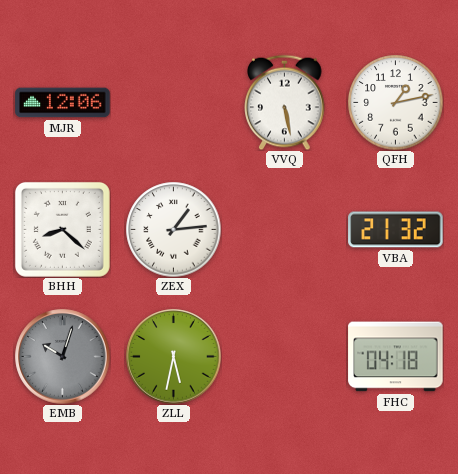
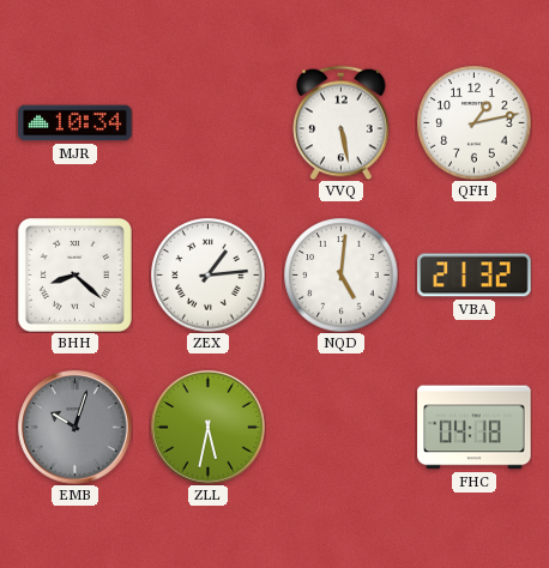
MJR: 12:06 -> 10:34 (76, 123)
NQD: none -> 5:01 (340, 274)
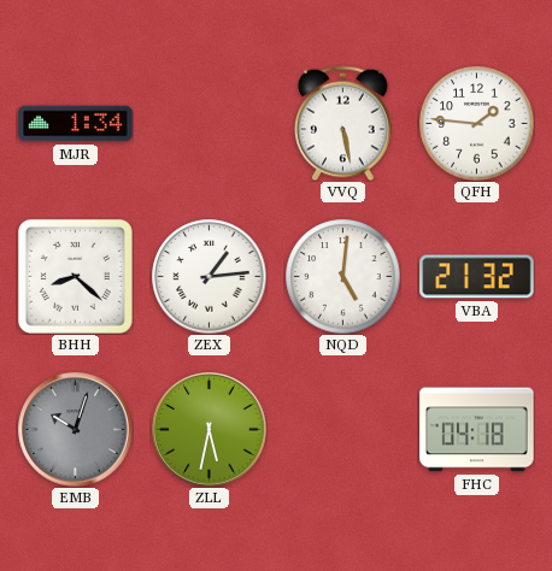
MJR: 10:34 -> 1:34 (76, 124)
QFH: 1:13 -> 1:46 (476, 123)
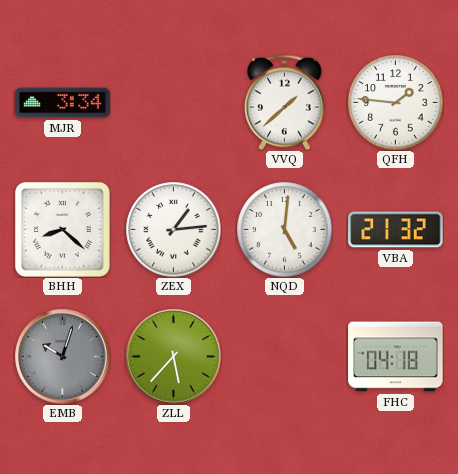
MJR: 1:34 -> 3:34 (63, 103)
VVQ: 5:28 -> 1:38 (285, 102)
ZLL: 5:32 -> 5:37 (174, 357)
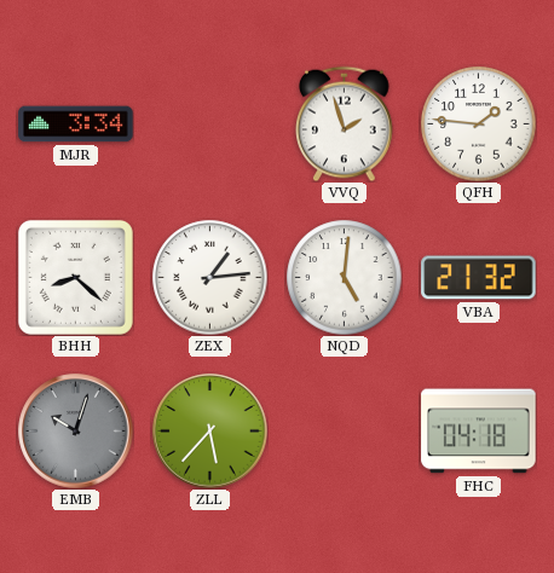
VVQ: 1:38 -> 1:57 (345, 123)
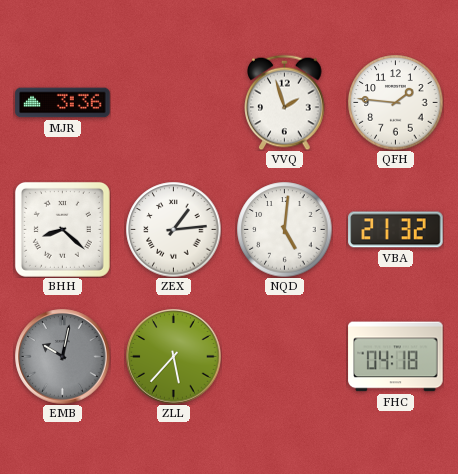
MJR: 3:34 -> 3:36 (63, 103)
EMB: 10:03 -> 10:02 (63, 357)
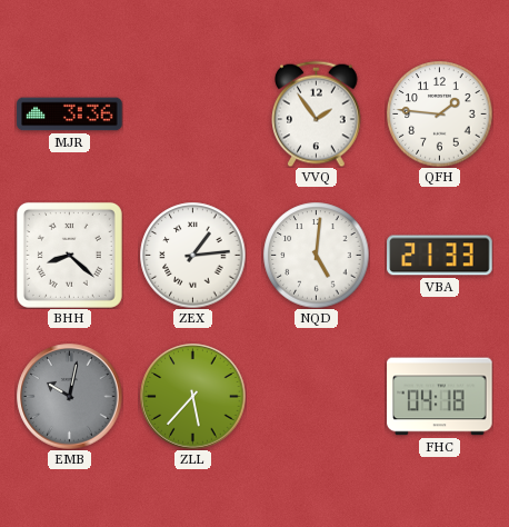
VVQ: 1:57 -> 1:54 (317, 113)
VBA: 21:32 -> 21:33 (440, 256)
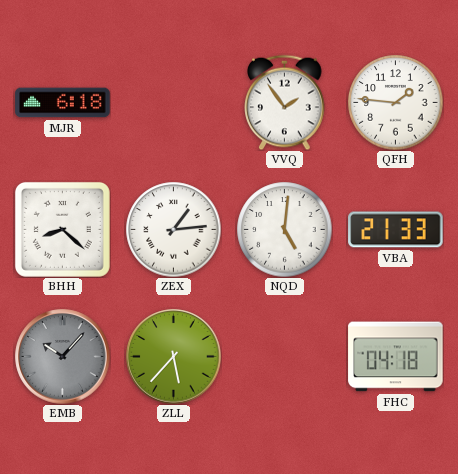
MJR: 3:36 -> 6:18 (63, 103)
EMB: 10:02 -> 10:07 (63, 357)
